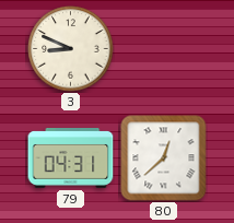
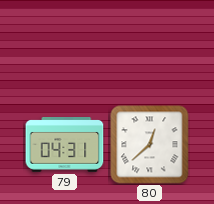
3: 8:49 -> none (71, 49)
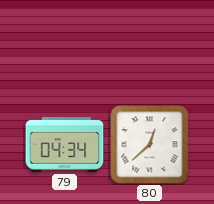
79: 04:31 -> 04:34 (65, 145)
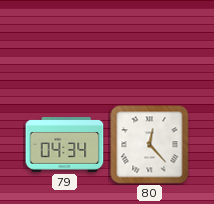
80: 12:38 -> 12:23 (150, 145)
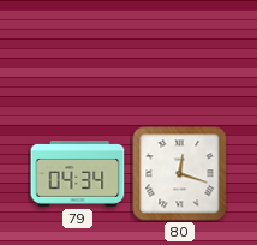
80: 12:23 -> 12:18 (180, 174)
